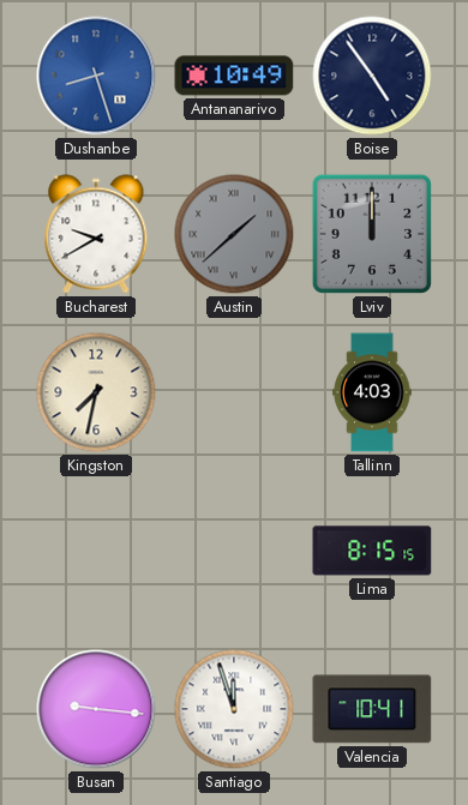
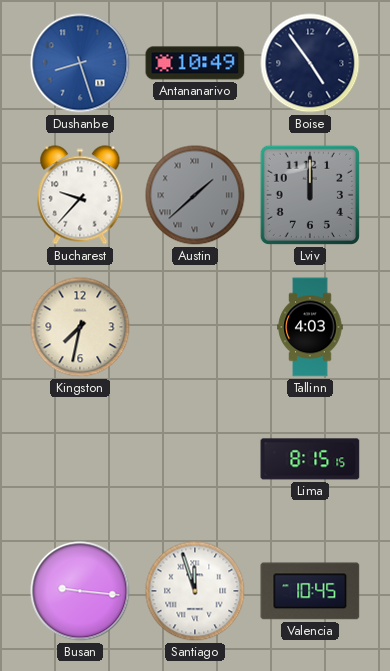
Bucharest: 9:40 -> 9:37 (80, 195)
Valencia: 10:41 -> 10:45 (310, 591)
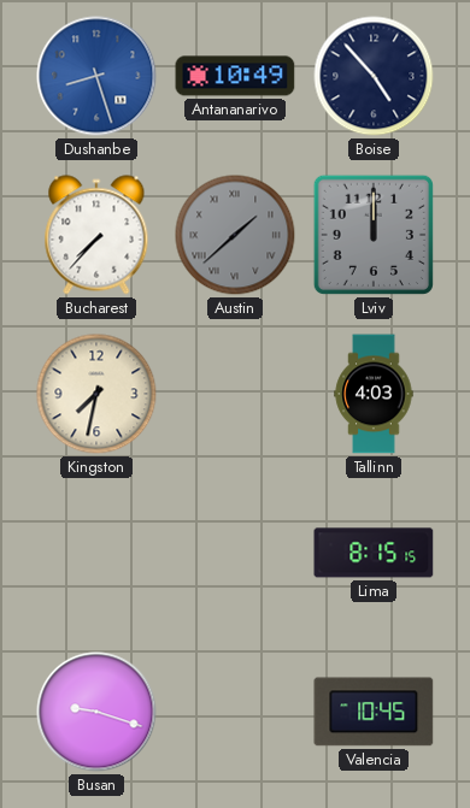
Boise: 4:54 -> 4:53 (374, 76)
Bucharest: 9:37 -> 7:37 (96, 235)
Busan: 9:16 -> 9:18 (96, 712)
Santiago: 11:57 -> none (195, 591)
